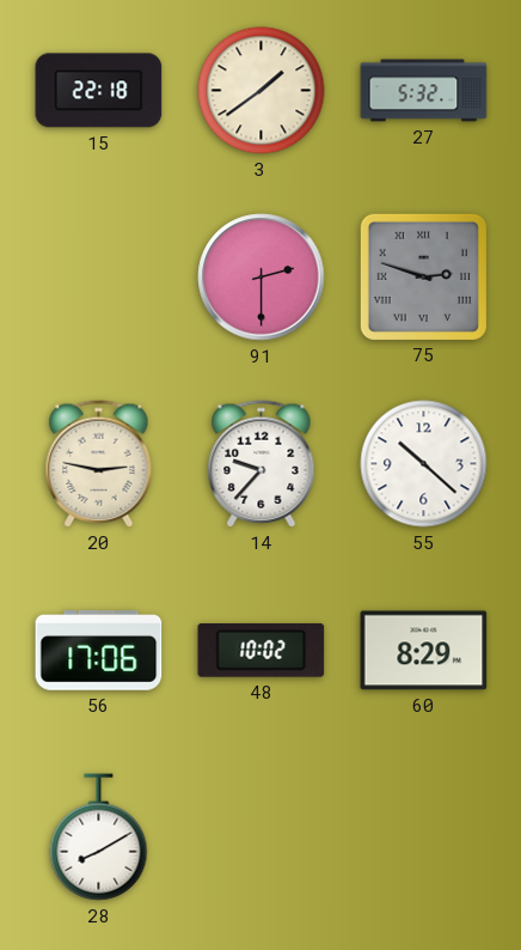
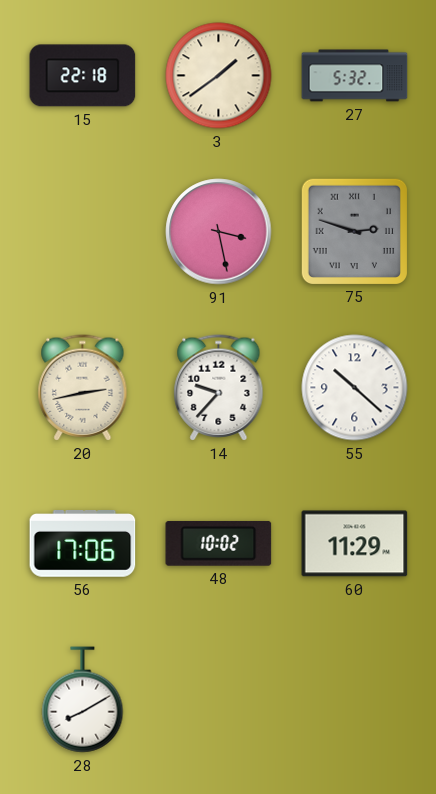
91: 2:30 -> 3:28 (219, 232)
20: 2:47 -> 2:43 (83, 388)
60: 8:29 -> 11:29 (355, 544)
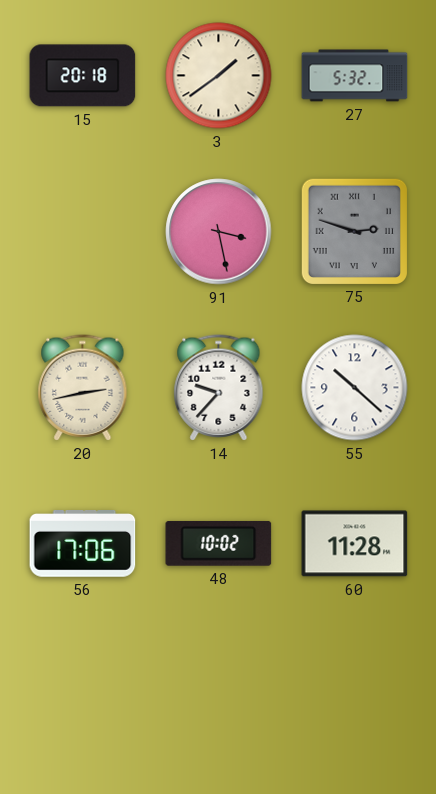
15: 22:18 -> 20:18 (83, 76)
60: 11:29 -> 11:28 (355, 544)
28: 8:10 -> none (83, 700)
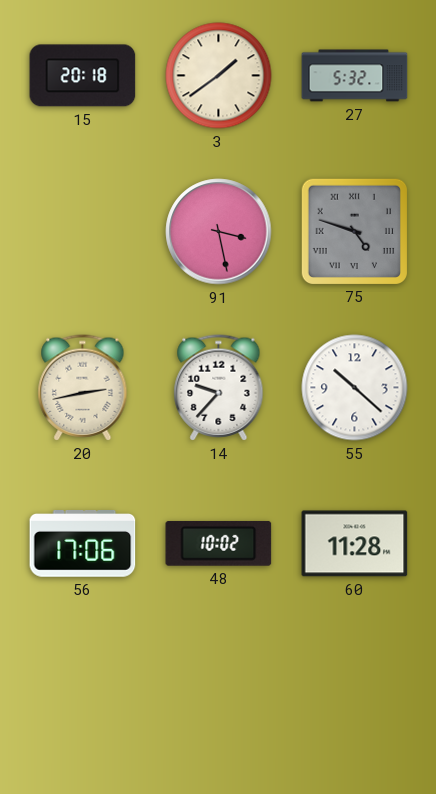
75: 2:48 -> 4:48 (354, 231)
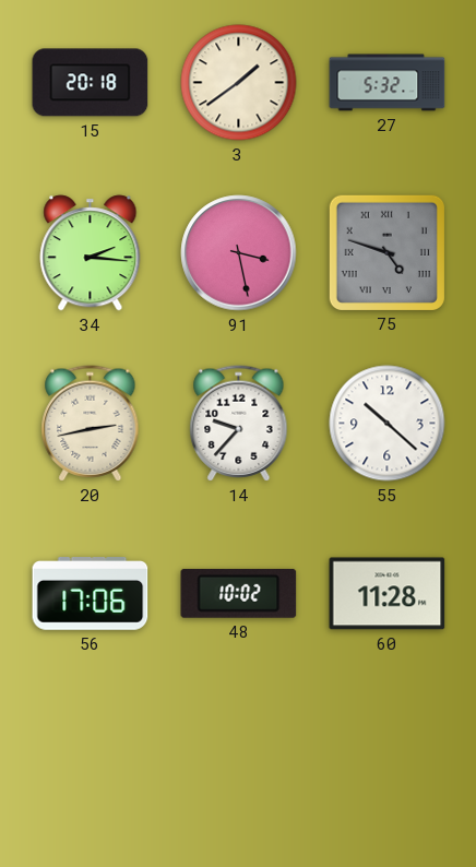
34: none -> 2:16 (91, 253)
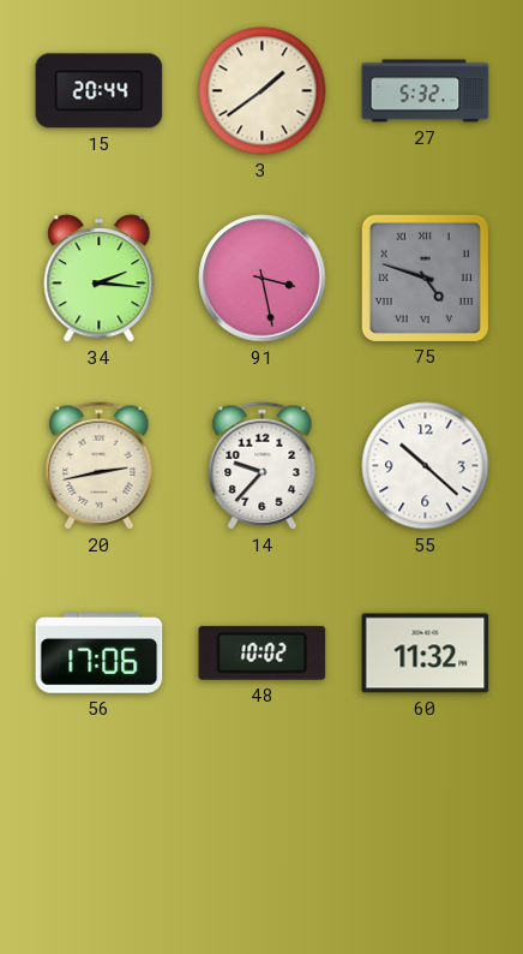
15: 20:18 -> 20:44 (100, 91)
60: 11:28 -> 11:32 (426, 654)
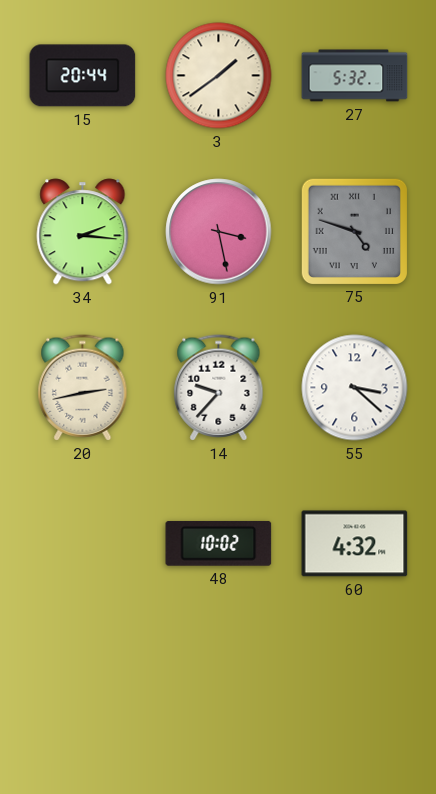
55: 10:22 -> 3:22 (355, 388)
56: 17:06 -> none (100, 654)
60: 11:32 -> 4:32 (355, 544)
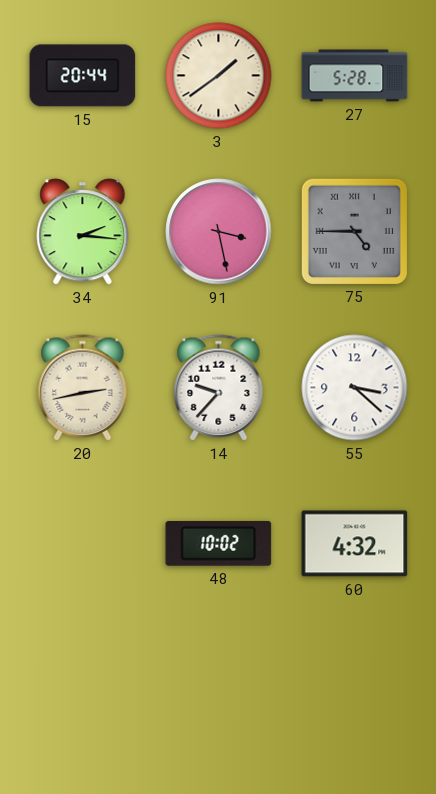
27: 5:32 -> 5:28 (355, 76)
75: 4:48 -> 4:45 (354, 231)
